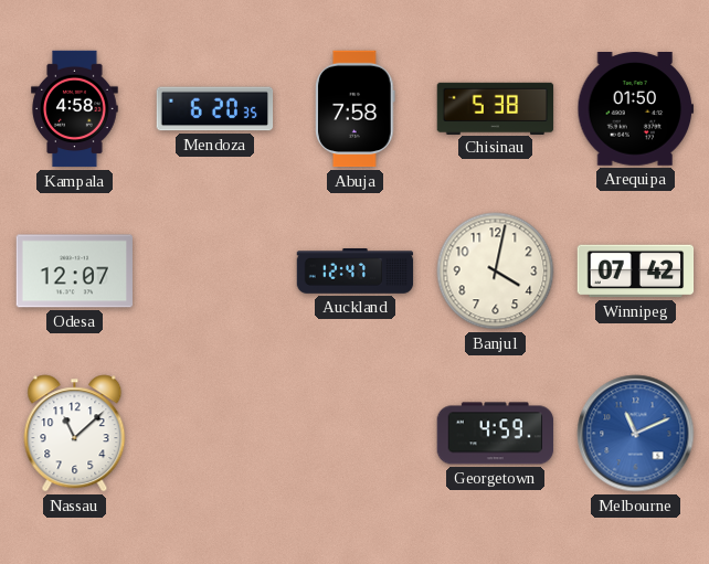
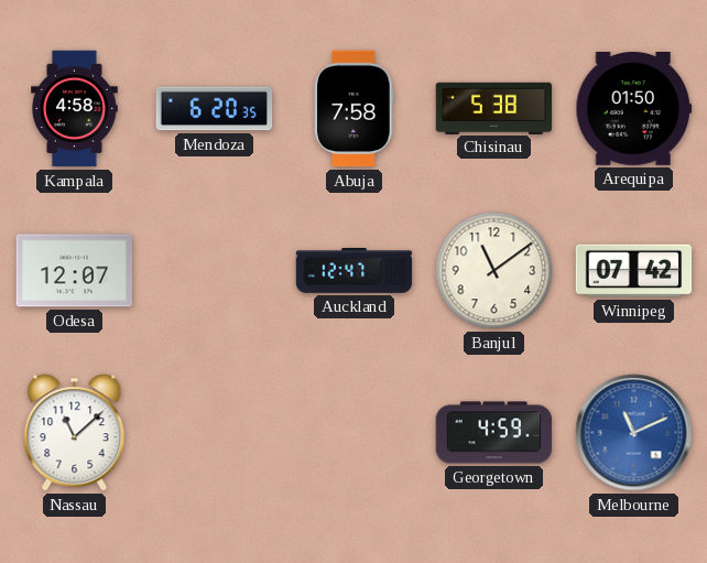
Banjul: 4:02 -> 11:09 (494, 271)
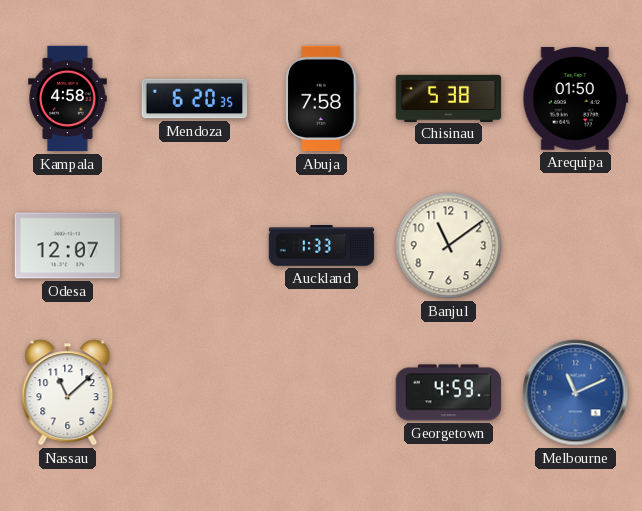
Auckland: 12:47 -> 1:33 (322, 246)
Winnipeg: 07:42 -> none (634, 271)
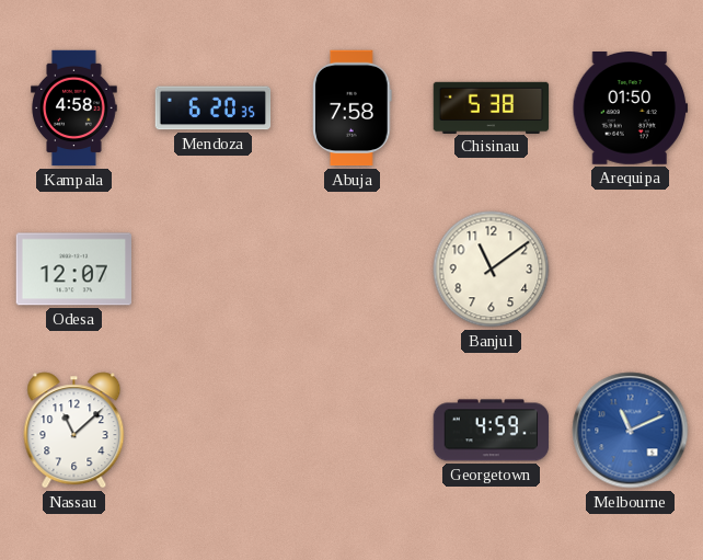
Auckland: 1:33 -> none (322, 246)
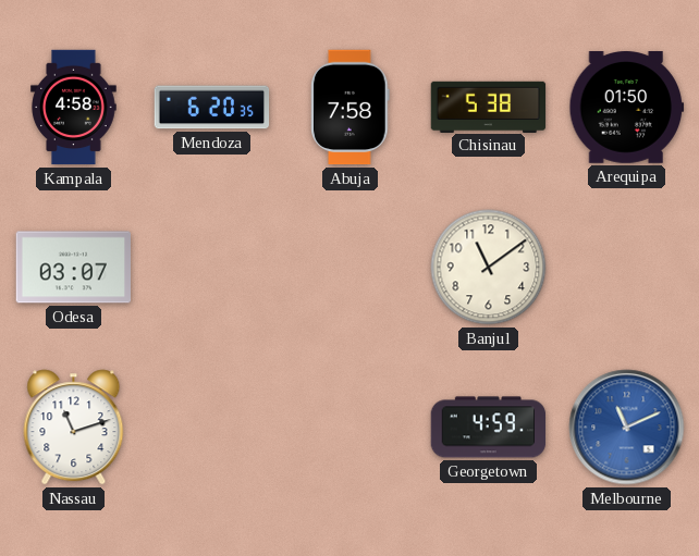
Odesa: 12:07 -> 03:07 (74, 268)
Nassau: 11:08 -> 11:12 (74, 428)
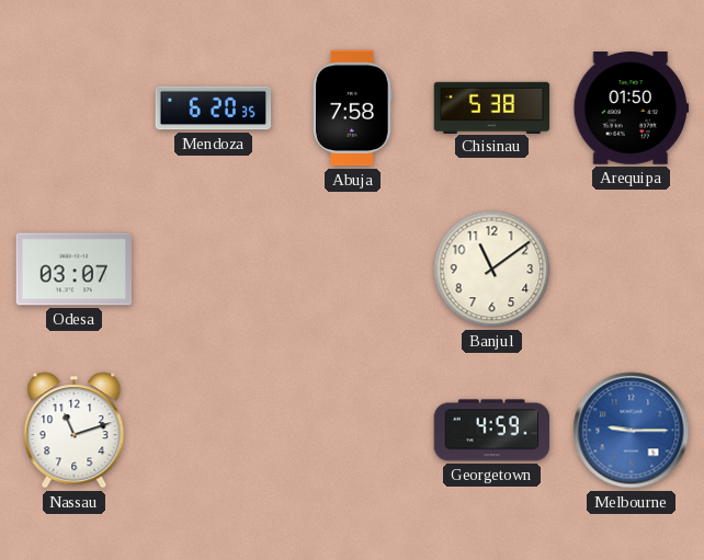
Kampala: 4:58 -> none (74, 108)
Melbourne: 11:11 -> 9:15 (632, 431)
